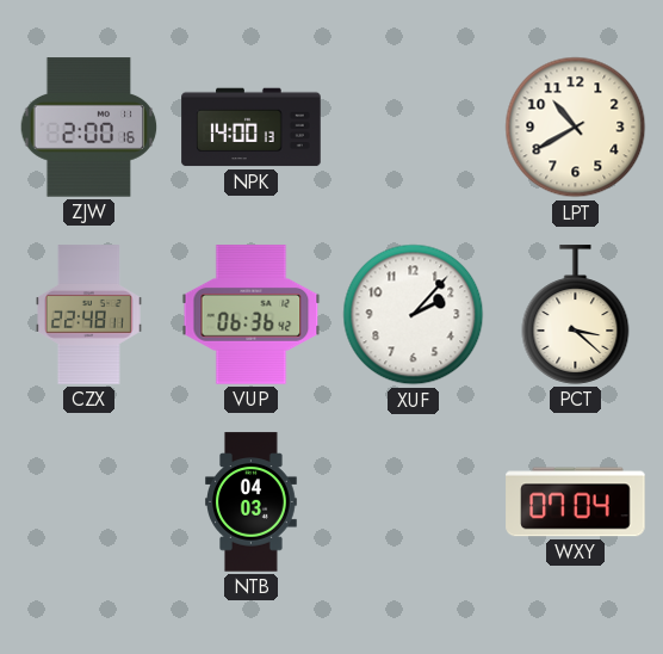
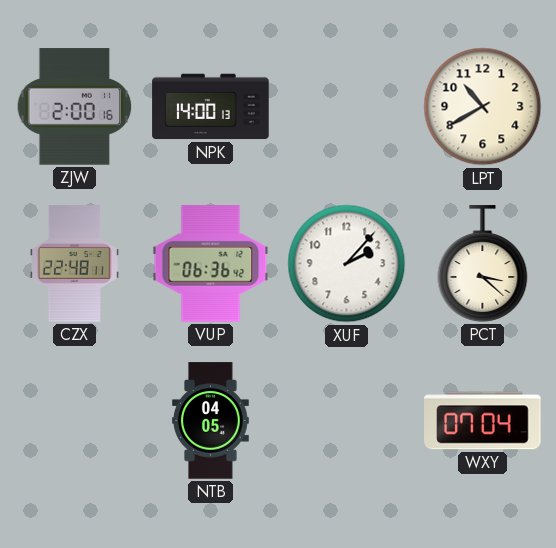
NTB: 04:03 -> 04:05 (211, 421)
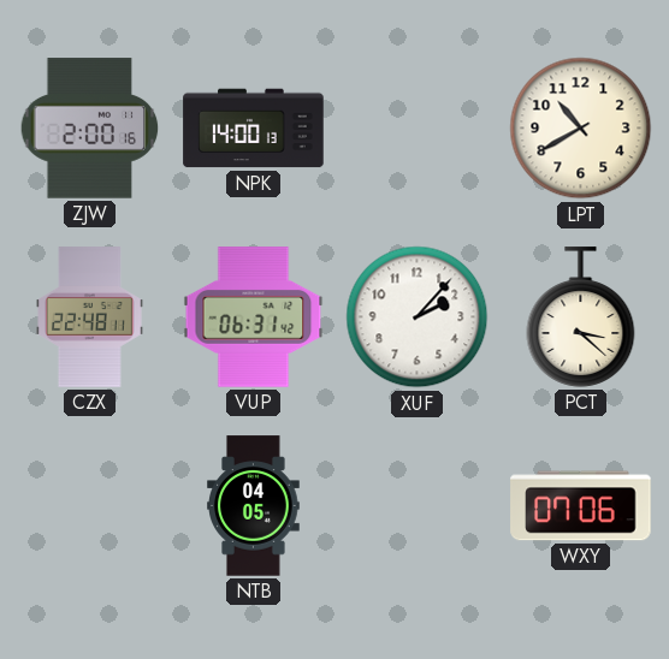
VUP: 06:36 -> 06:31 (254, 317)
WXY: 07:04 -> 07:06 (581, 506)
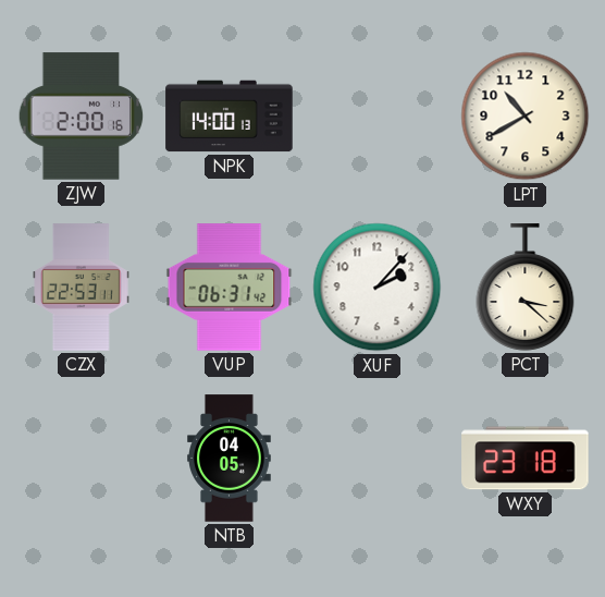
CZX: 22:48 -> 22:53 (82, 288)
WXY: 07:06 -> 23:18 (526, 459)
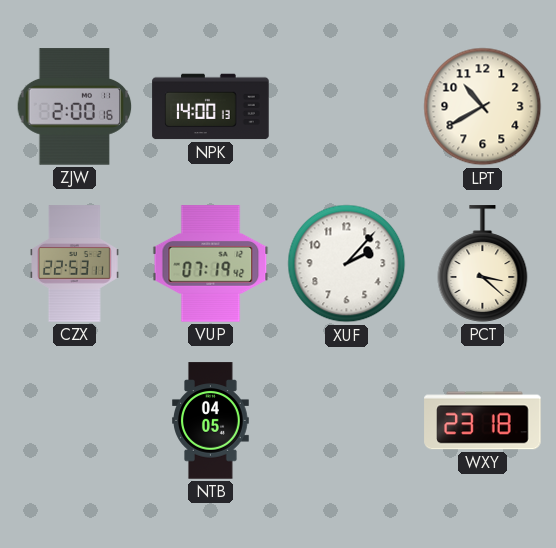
VUP: 06:31 -> 07:19 (211, 264)
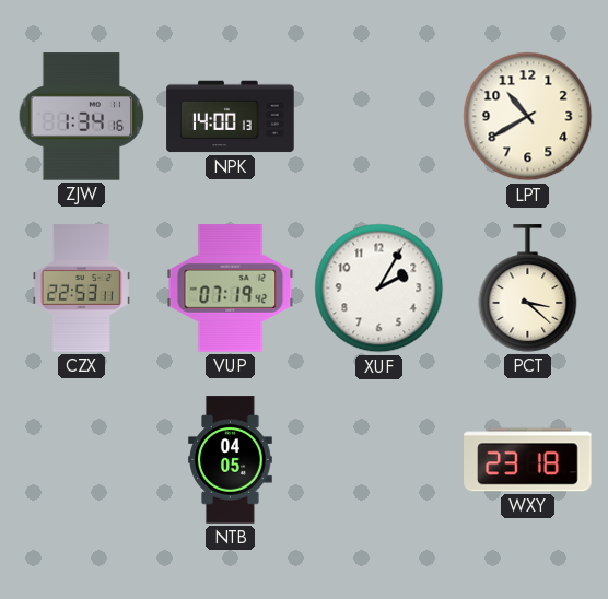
ZJW: 2:00 -> 1:34 (82, 117)
XUF: 2:07 -> 2:05 (379, 289)
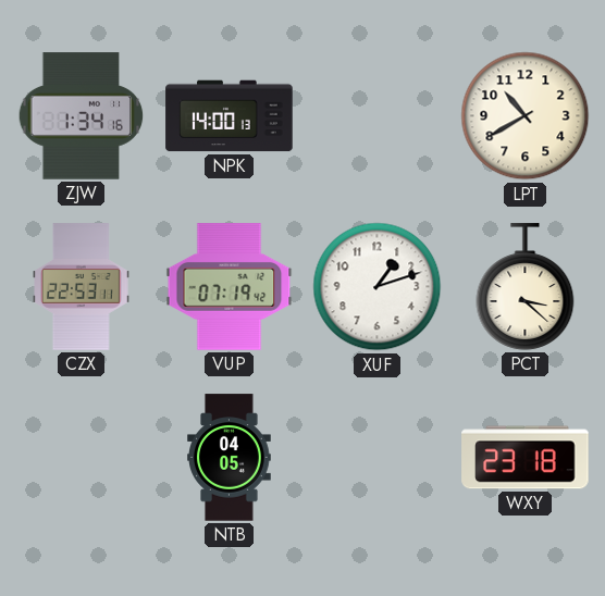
XUF: 2:05 -> 1:12 (378, 287)
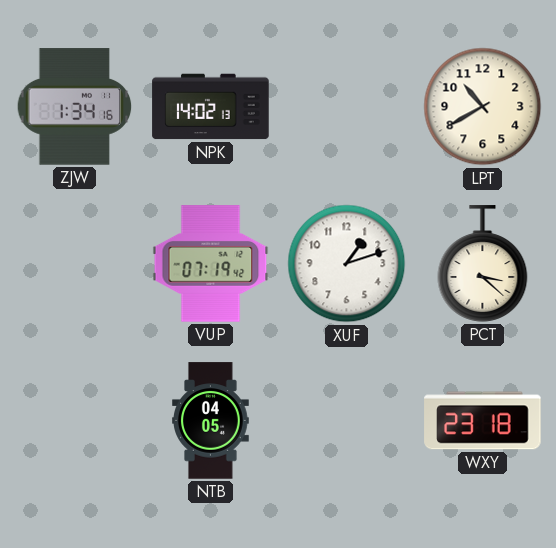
NPK: 14:00 -> 14:02 (211, 107)
CZX: 22:53 -> none (82, 287)
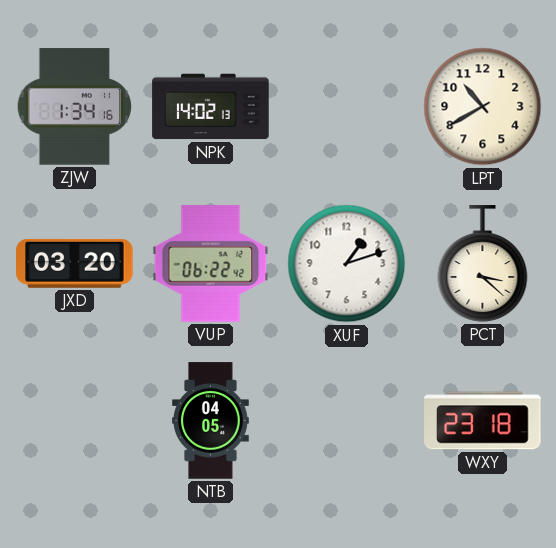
JXD: none -> 03:20 (75, 263)
VUP: 07:19 -> 06:22 (211, 264)
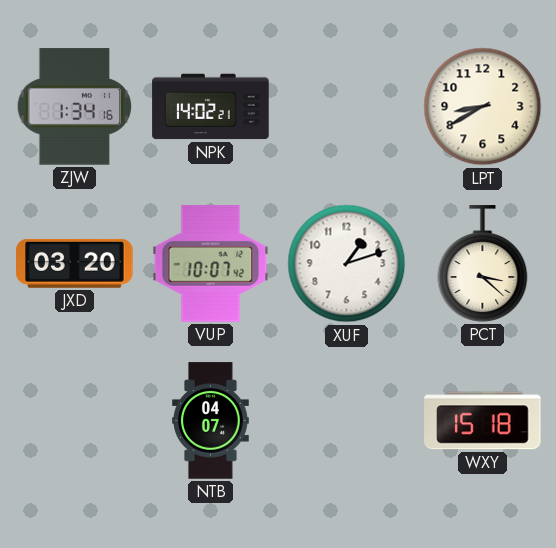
NPK: 14:02:13 -> 14:02:21 (211, 107)
LPT: 10:40 -> 8:40 (483, 107)
VUP: 06:22 -> 10:07 (211, 264)
NTB: 04:05 -> 04:07 (211, 421)
WXY: 23:18 -> 15:18 (483, 421)
